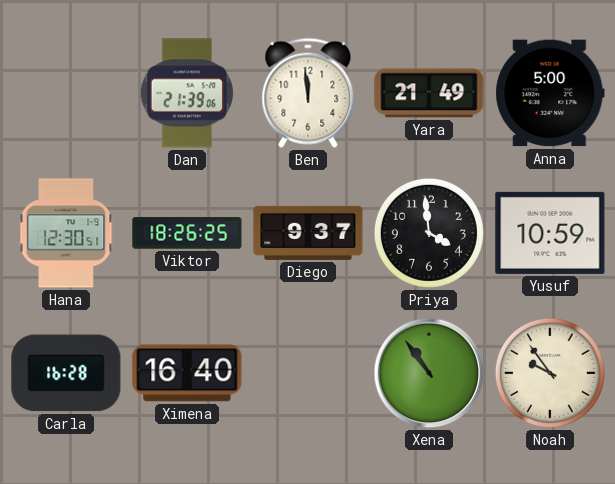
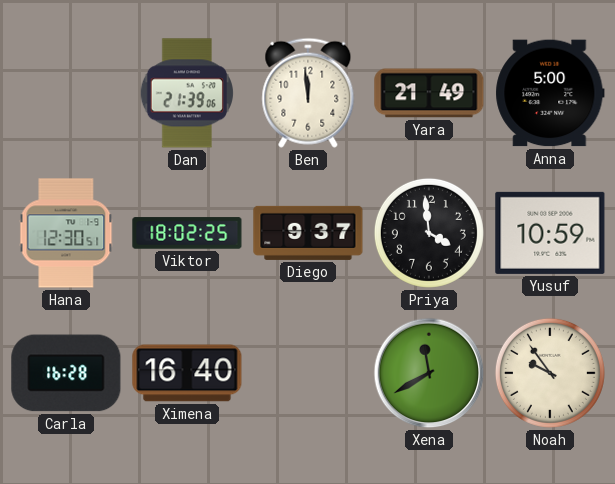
Viktor: 18:26 -> 18:02 (187, 233)
Xena: 10:54 -> 11:40 (429, 373)
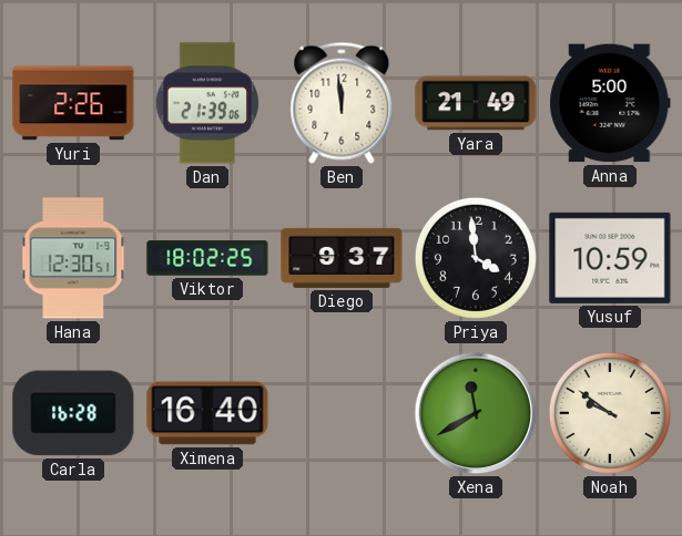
Yuri: none -> 2:26 (73, 103)
Noah: 9:54 -> 9:51 (610, 413)
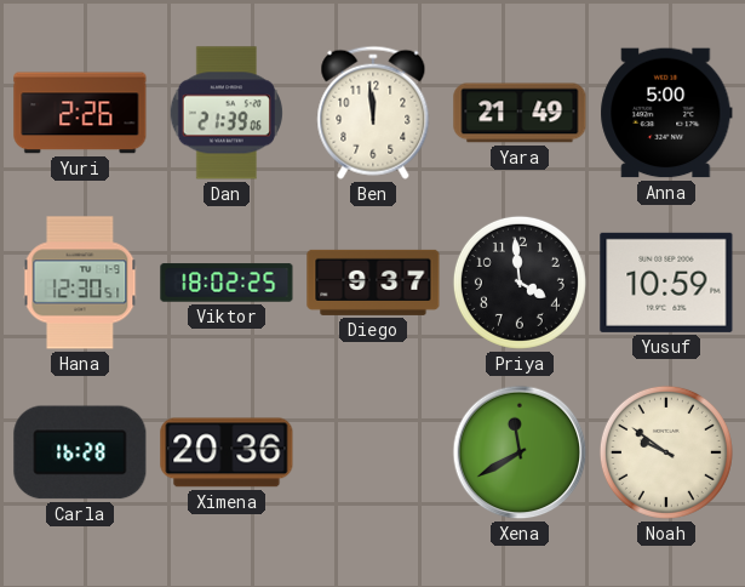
Ximena: 16:40 -> 20:36 (227, 452)
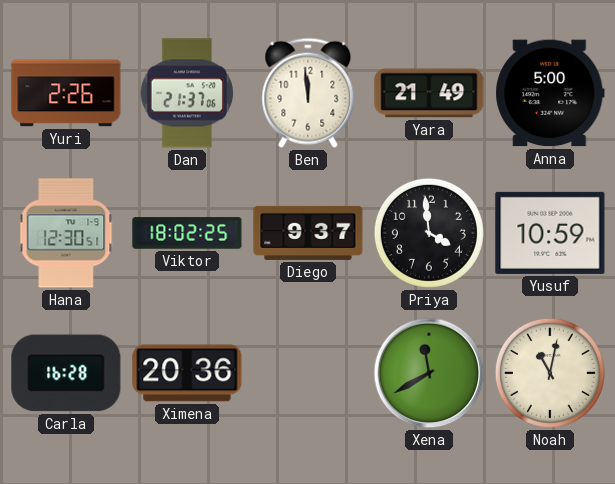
Dan: 21:39 -> 21:37 (187, 93)
Noah: 9:51 -> 11:02 (550, 373)
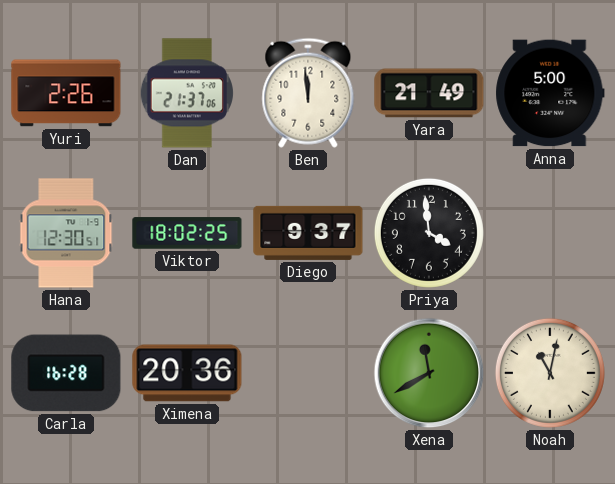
Yusuf: 10:59 -> none (550, 233)
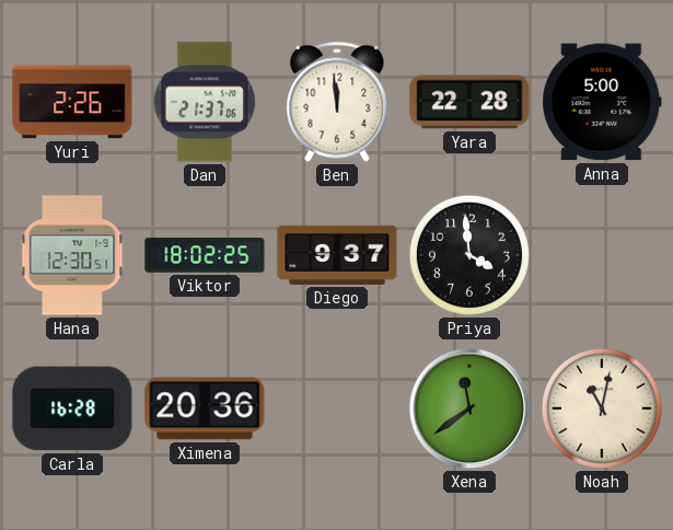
Yara: 21:49 -> 22:28 (469, 102)
Xena: 11:40 -> 11:39 (469, 408)
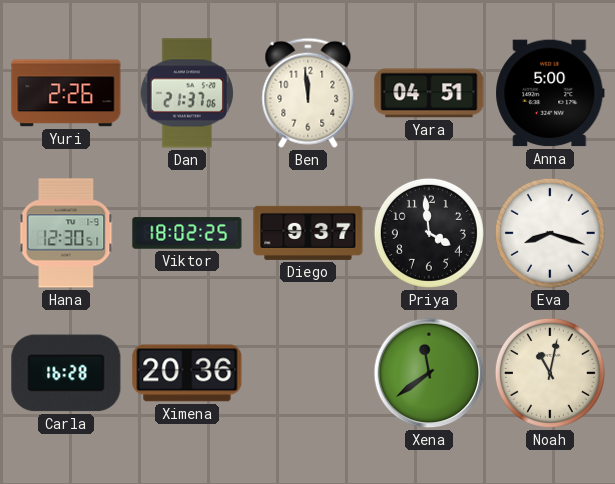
Yara: 22:28 -> 04:51 (429, 93)
Eva: none -> 8:18 (550, 233)
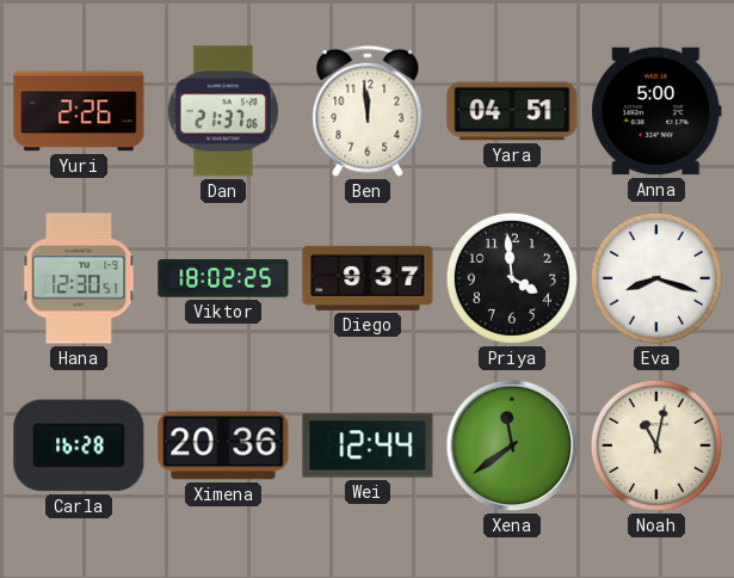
Wei: none -> 12:44 (368, 445)
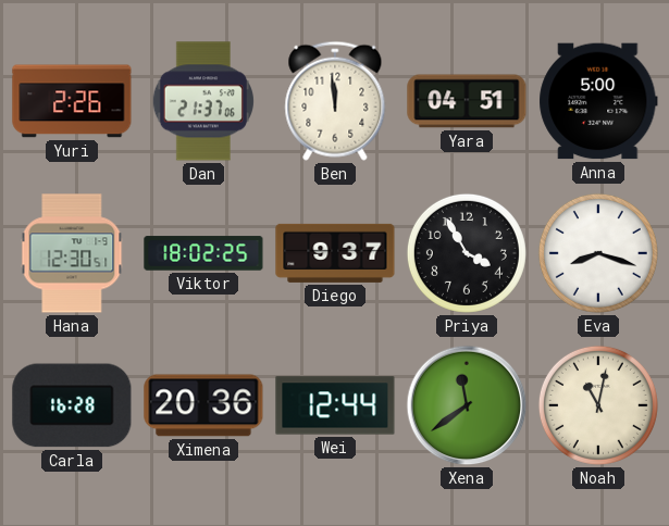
Priya: 3:59 -> 3:55 (467, 253)
